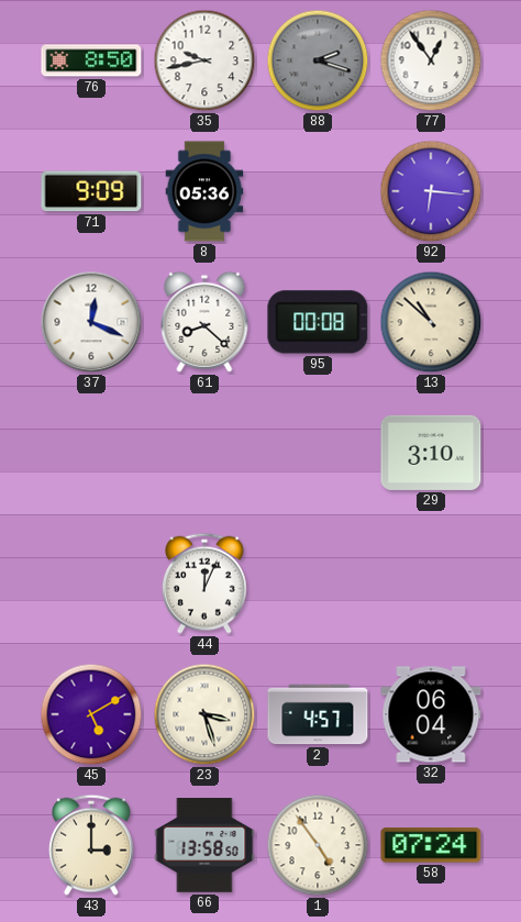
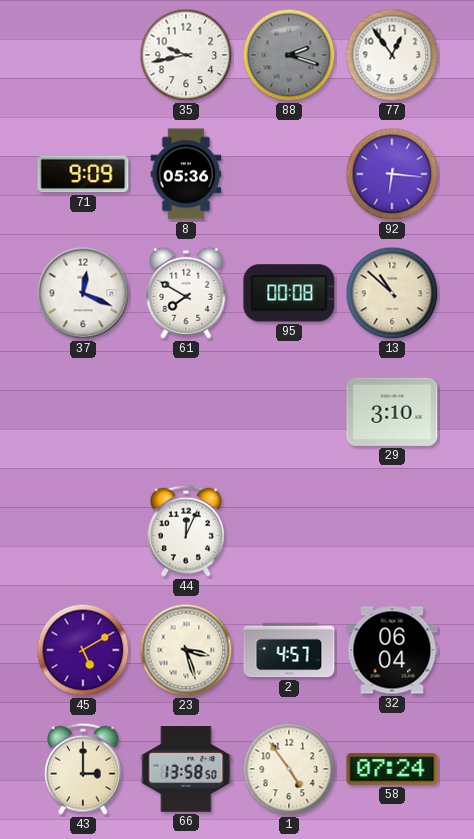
76: 8:50 -> none (91, 60)
61: 8:22 -> 7:50 (186, 293)
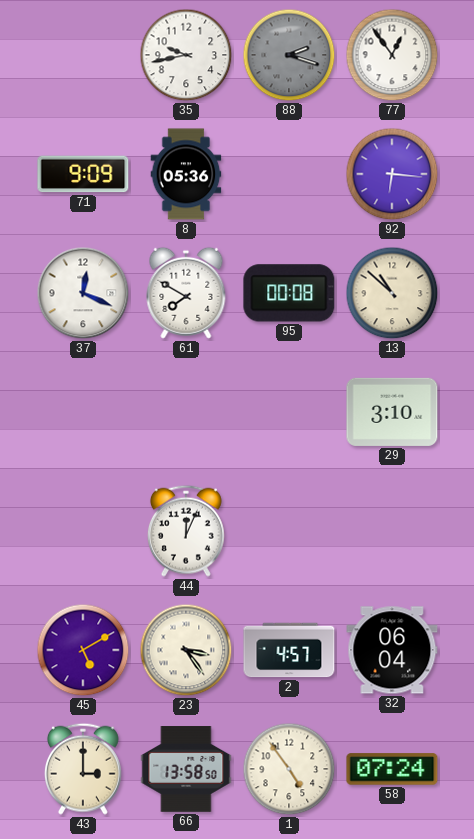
23: 3:27 -> 3:24 (186, 650)
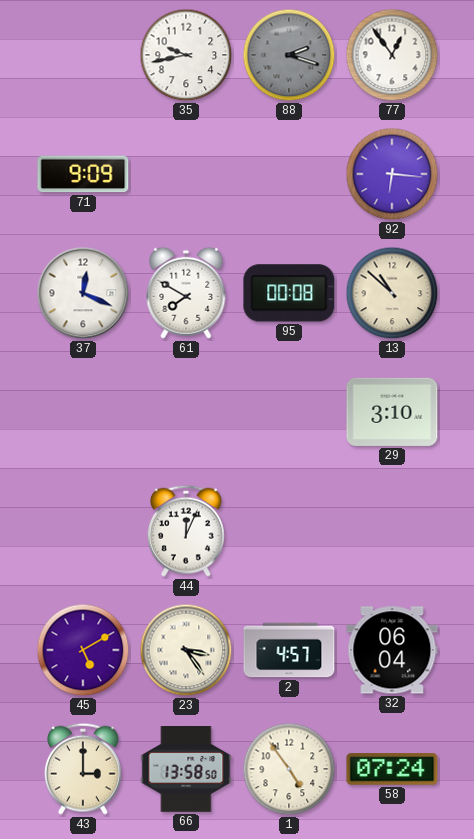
8: 05:36 -> none (186, 174)
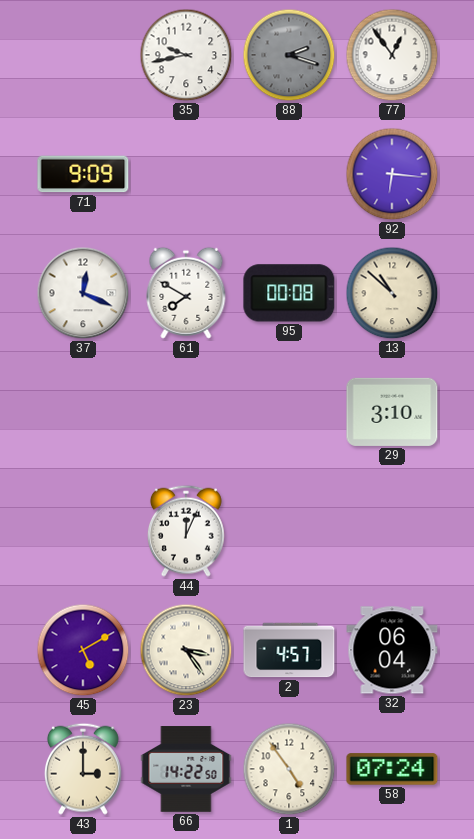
66: 13:58 -> 14:22 (186, 769)
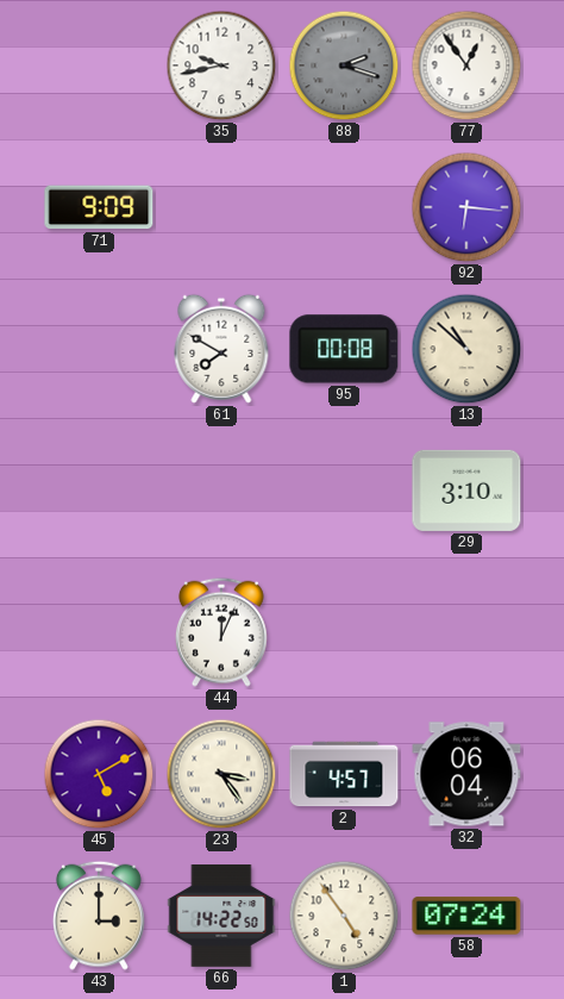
37: 12:19 -> none (83, 293)
